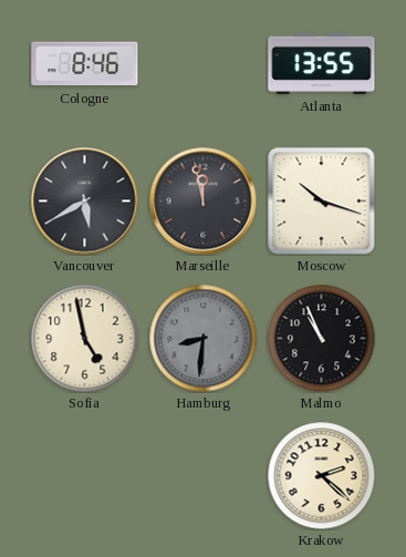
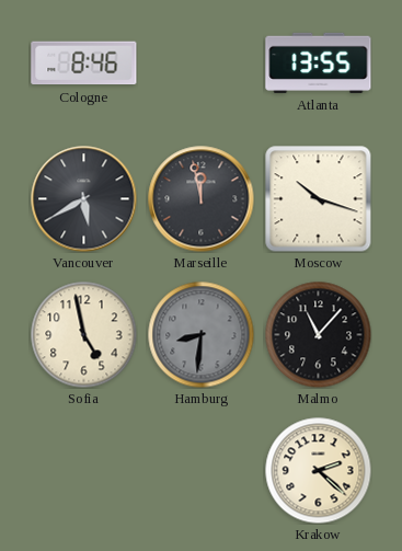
Malmo: 10:56 -> 11:07 (318, 334)
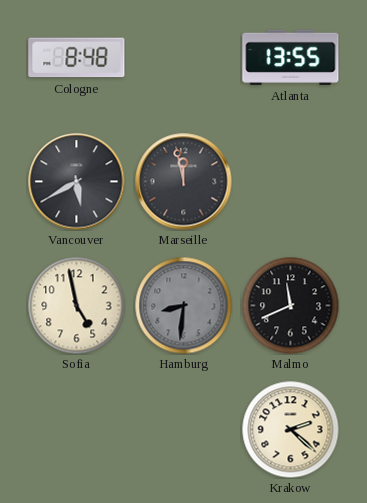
Cologne: 8:46 -> 8:48 (77, 58)
Moscow: 10:18 -> none (319, 199)
Malmo: 11:07 -> 11:41 (290, 305)
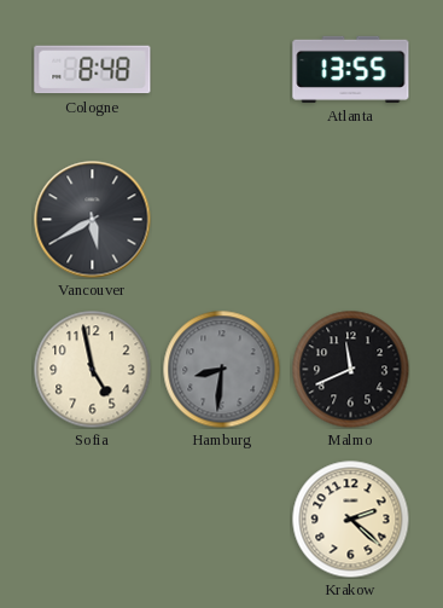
Marseille: 11:58 -> none (184, 182)
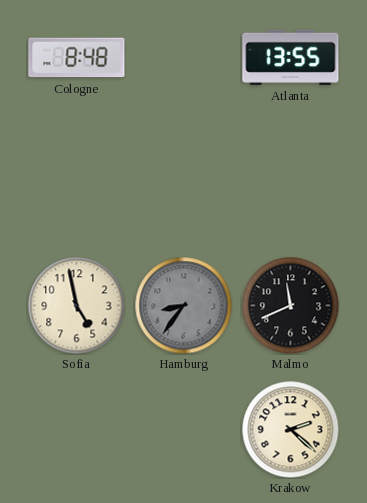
Vancouver: 5:40 -> none (93, 220)
Hamburg: 8:31 -> 8:36 (183, 305)
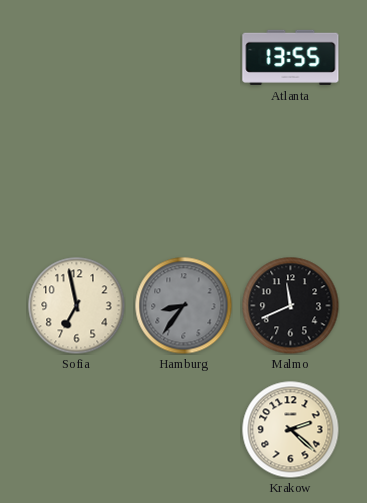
Cologne: 8:48 -> none (77, 58)
Sofia: 4:58 -> 6:58 (76, 305)
